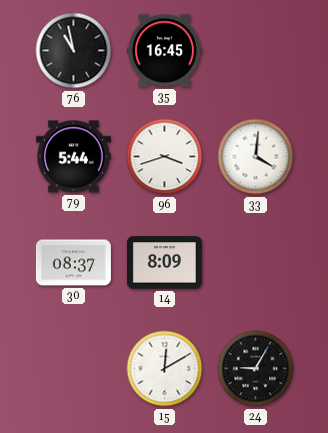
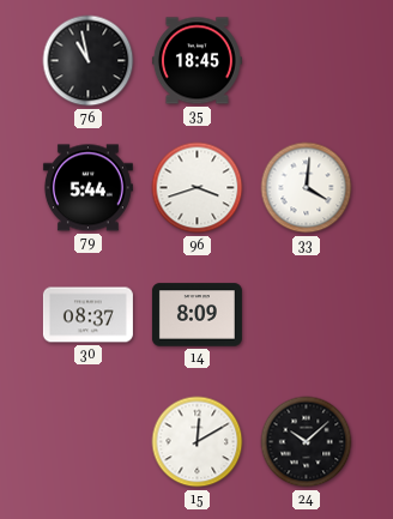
35: 16:45 -> 18:45 (196, 61)
24: 9:05 -> 10:08 (307, 442)
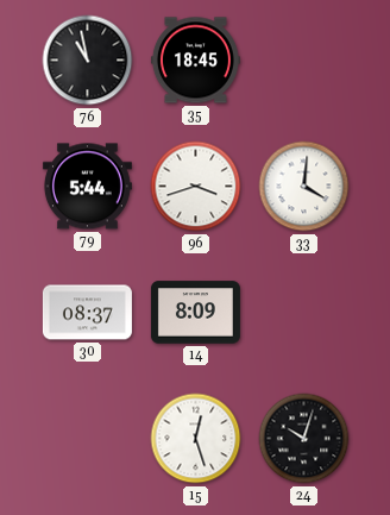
15: 12:10 -> 12:27 (196, 439)
24: 10:08 -> 10:03 (304, 439)
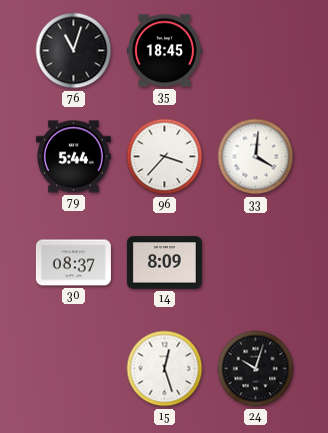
76: 10:58 -> 11:03 (74, 51)
96: 3:42 -> 3:37 (165, 157)
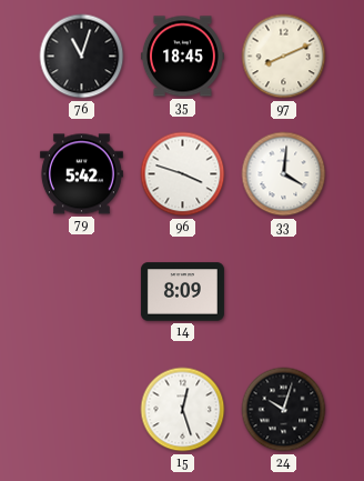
97: none -> 8:11 (284, 57)
79: 5:44 -> 5:42 (81, 174)
96: 3:37 -> 3:48 (183, 174)
30: 08:37 -> none (73, 263)
